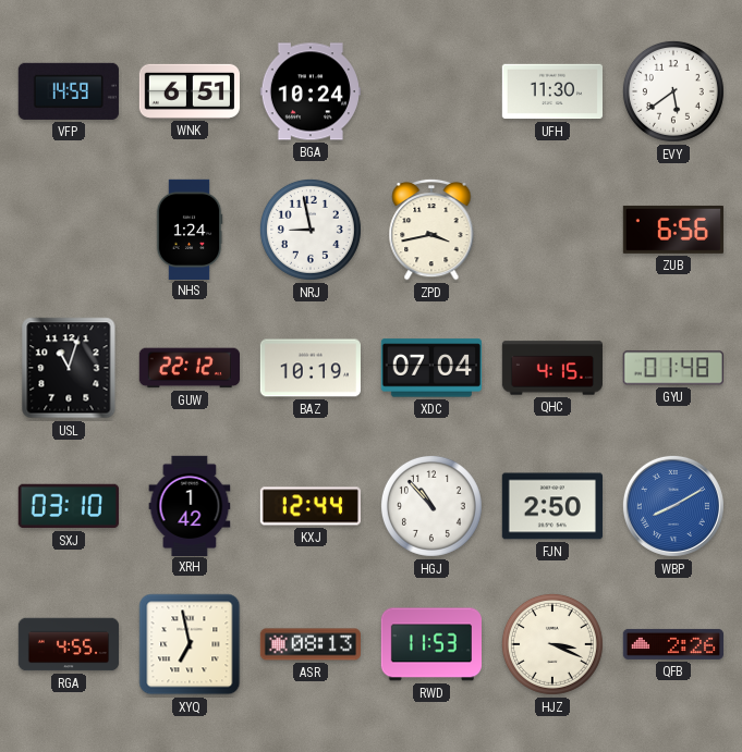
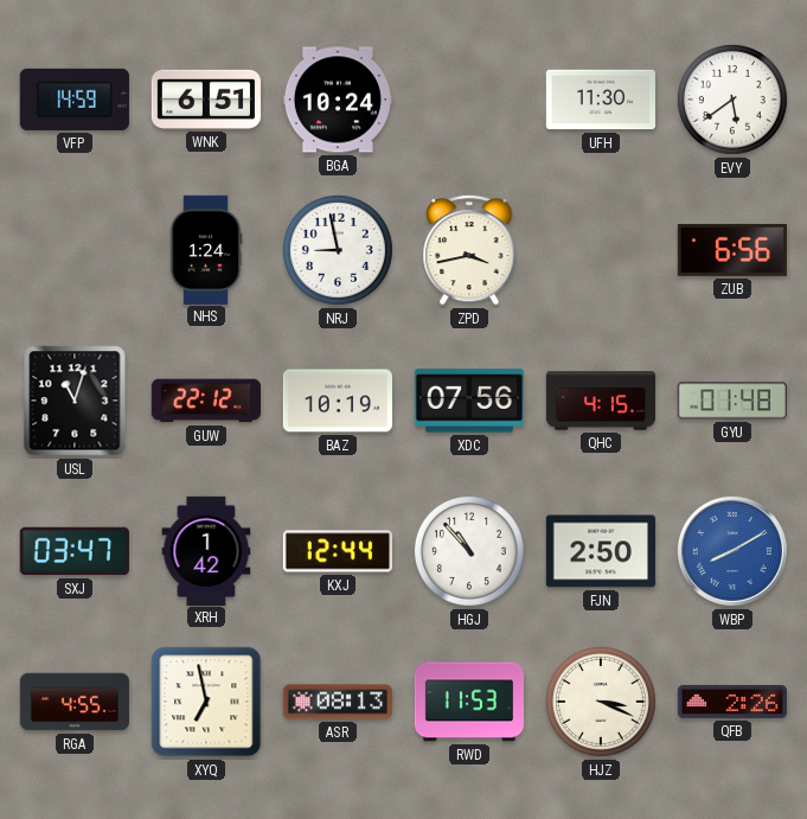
XDC: 07:04 -> 07:56 (469, 401)
SXJ: 03:10 -> 03:47 (75, 551)
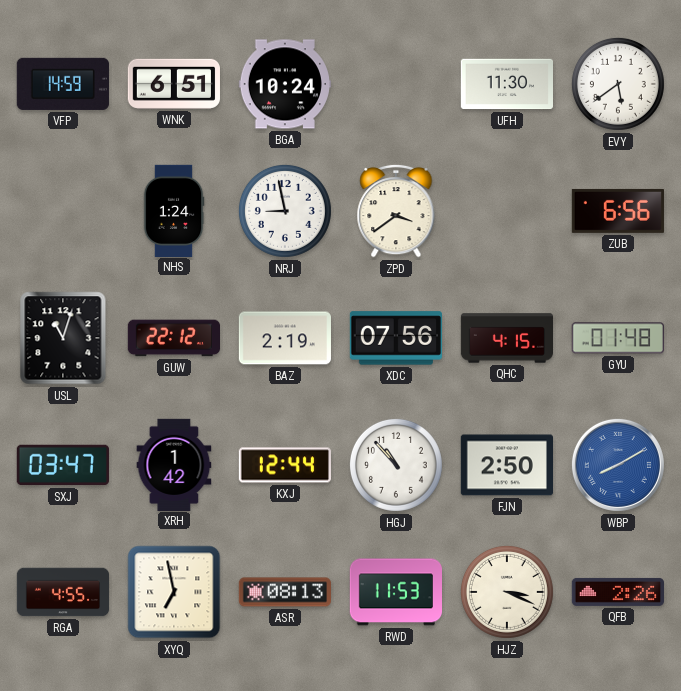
ZPD: 3:43 -> 3:39 (396, 211)
BAZ: 10:19 -> 2:19 (285, 338)
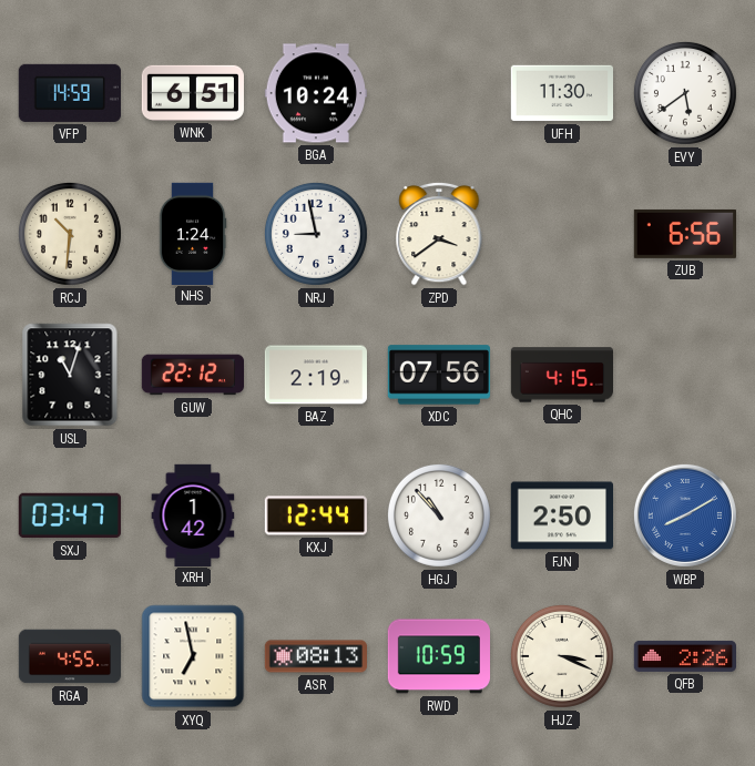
RCJ: none -> 10:31 (70, 234)
GYU: 01:48 -> none (618, 338)
RWD: 11:53 -> 10:59 (438, 656)
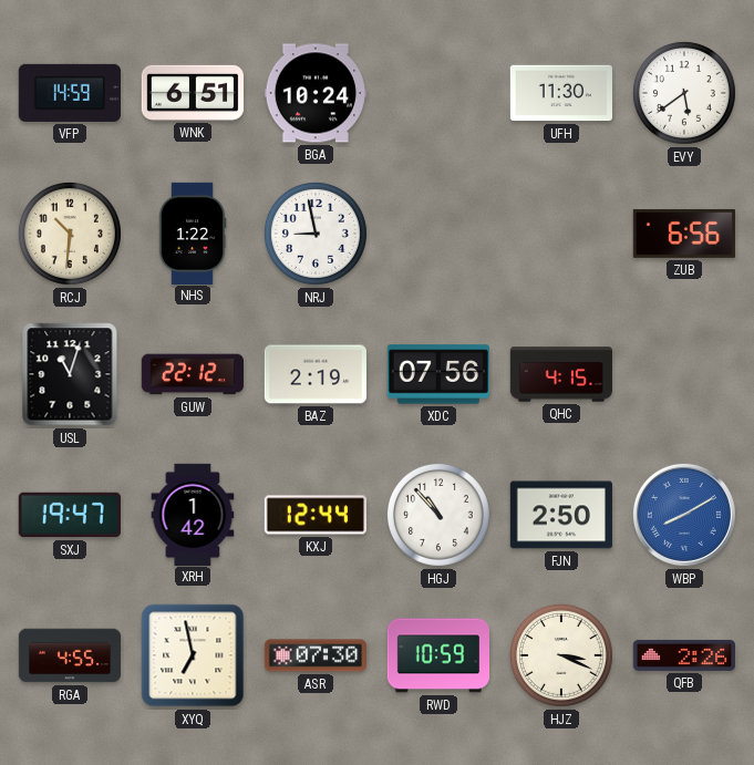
NHS: 1:24 -> 1:22 (193, 232)
ZPD: 3:39 -> none (439, 234)
SXJ: 03:47 -> 19:47 (70, 515)
ASR: 08:13 -> 07:30 (314, 655)
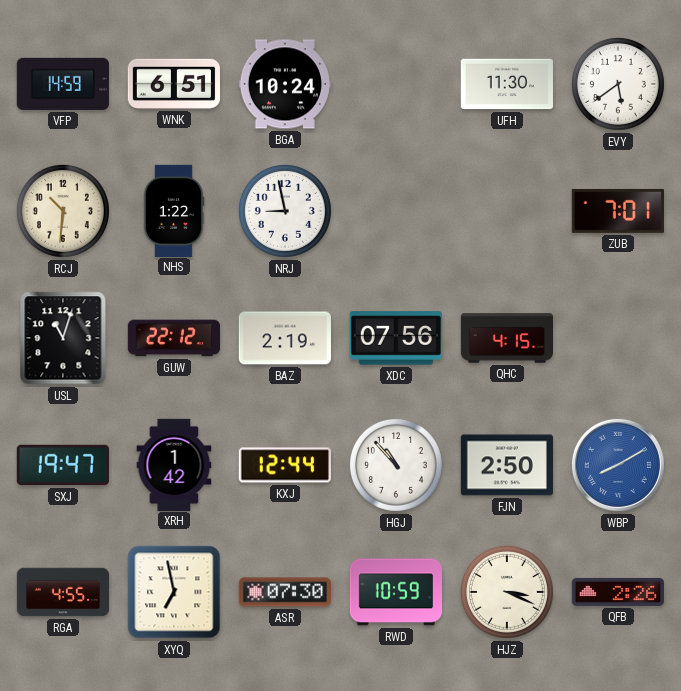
ZUB: 6:56 -> 7:01 (618, 211)
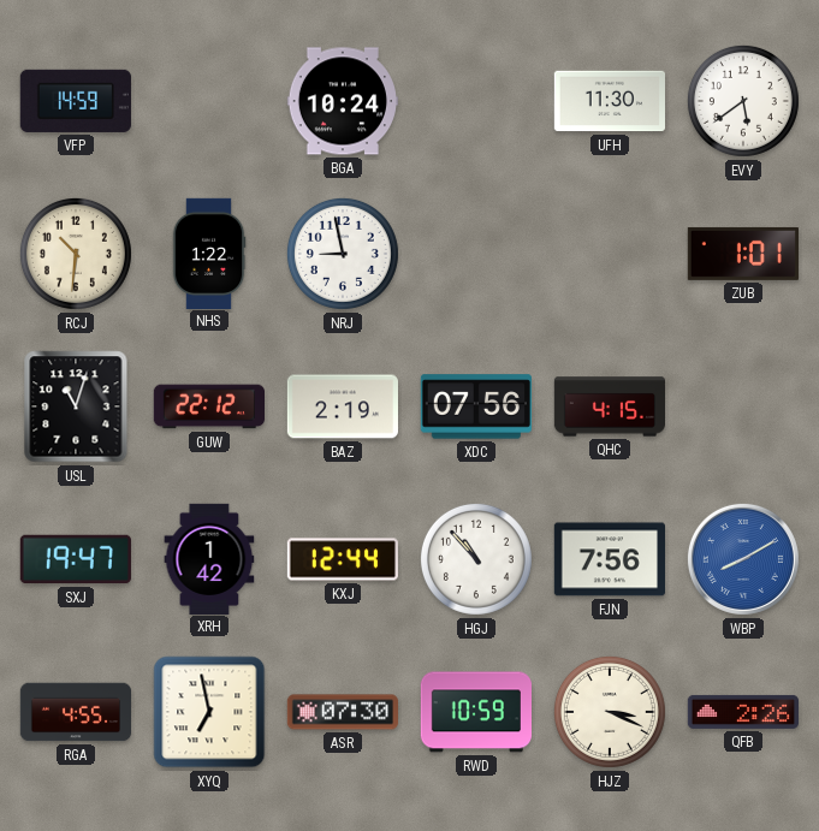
WNK: 6:51 -> none (173, 84)
ZUB: 7:01 -> 1:01 (743, 254)
FJN: 2:50 -> 7:56 (609, 559)
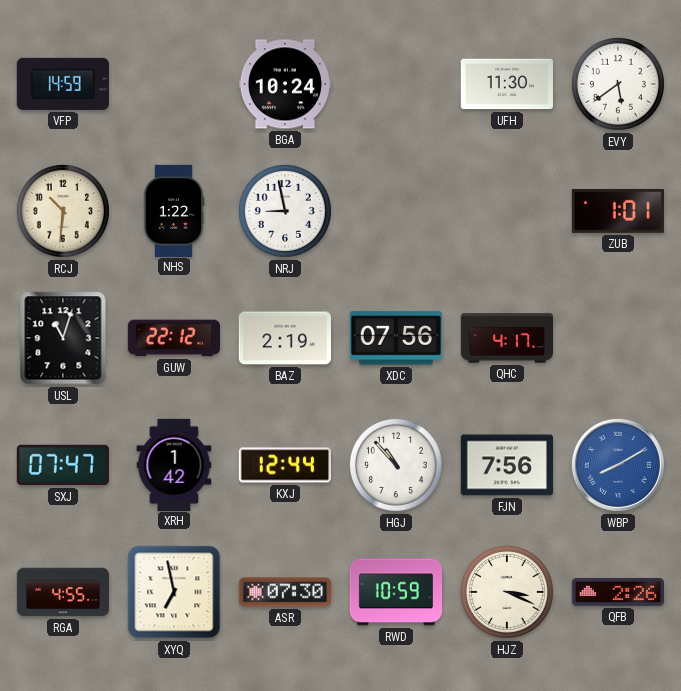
QHC: 4:15 -> 4:17 (506, 338)
SXJ: 19:47 -> 07:47 (63, 465)
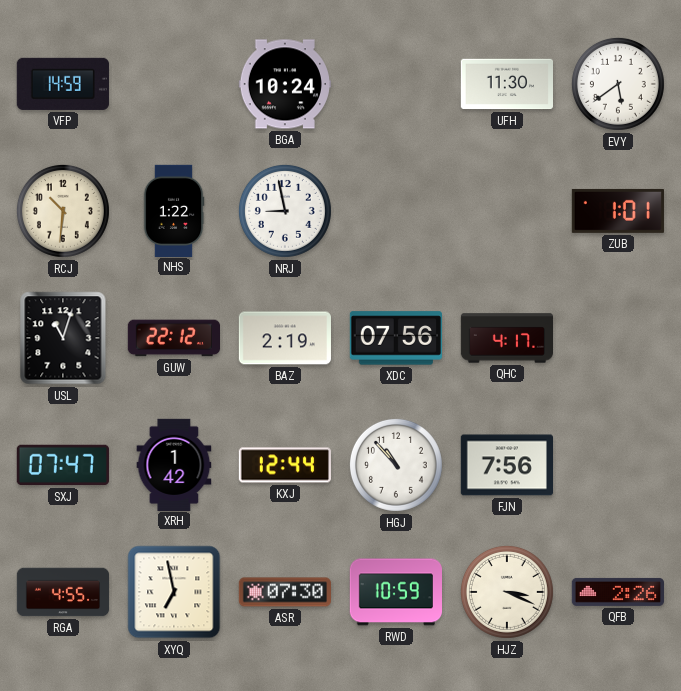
WBP: 8:10 -> none (618, 465)
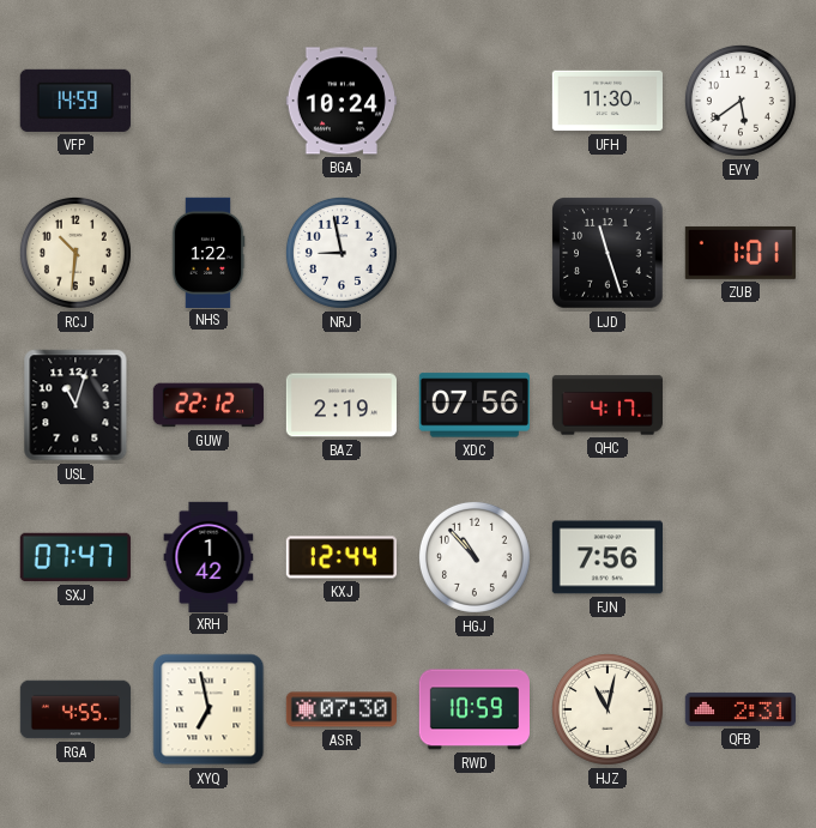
LJD: none -> 11:27 (608, 253)
HJZ: 3:19 -> 11:02 (608, 709)
QFB: 2:26 -> 2:31 (739, 709)
